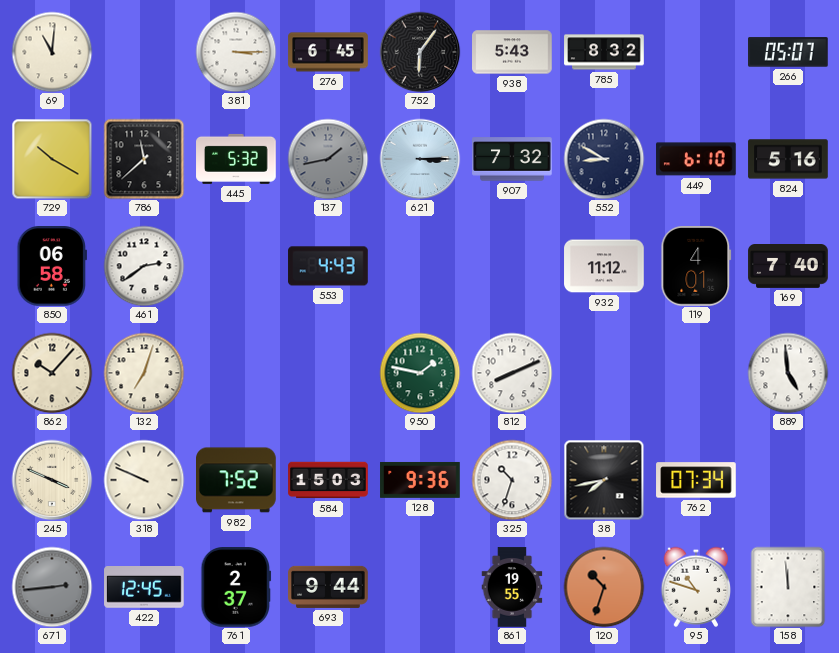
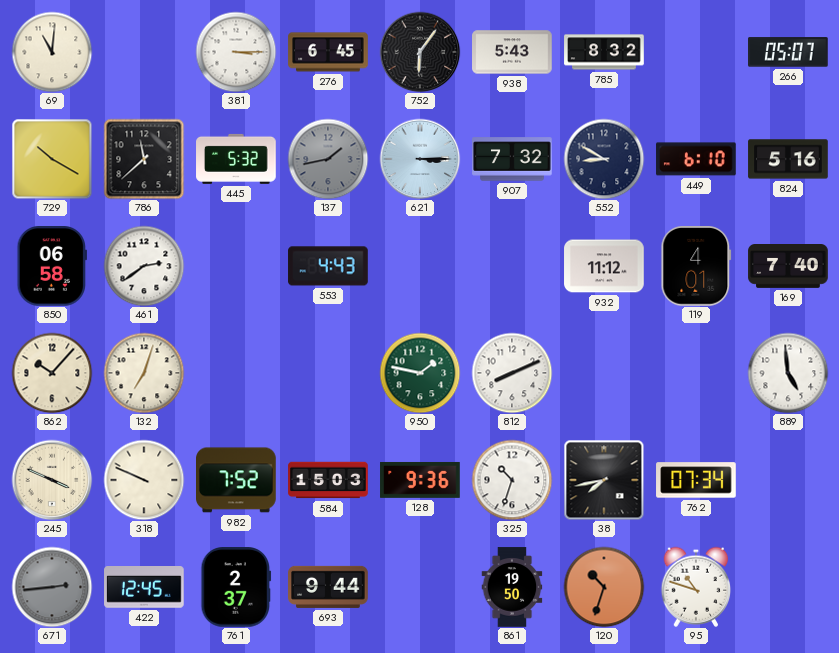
861: 19:55 -> 19:50 (512, 587)
158: 11:59 -> none (788, 587)
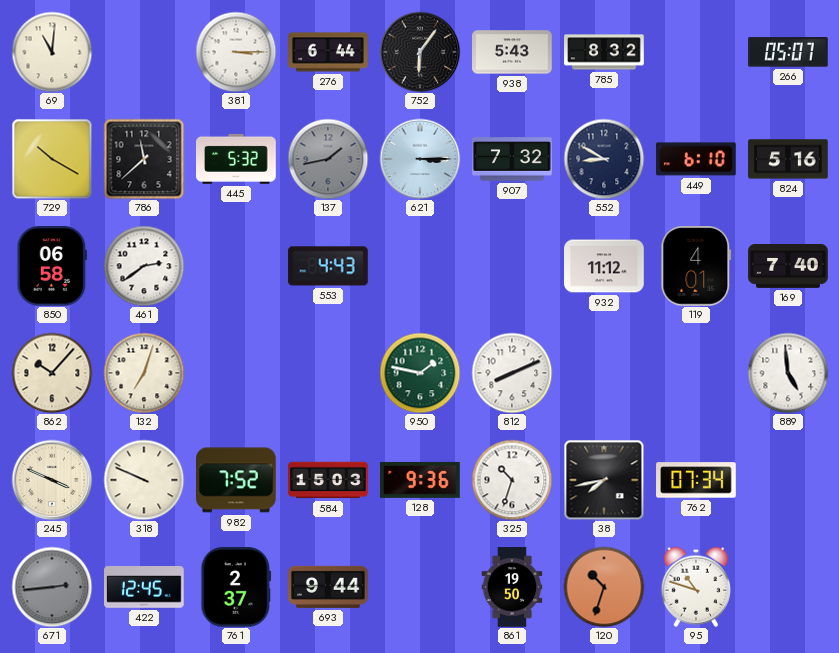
276: 6:45 -> 6:44 (328, 52)
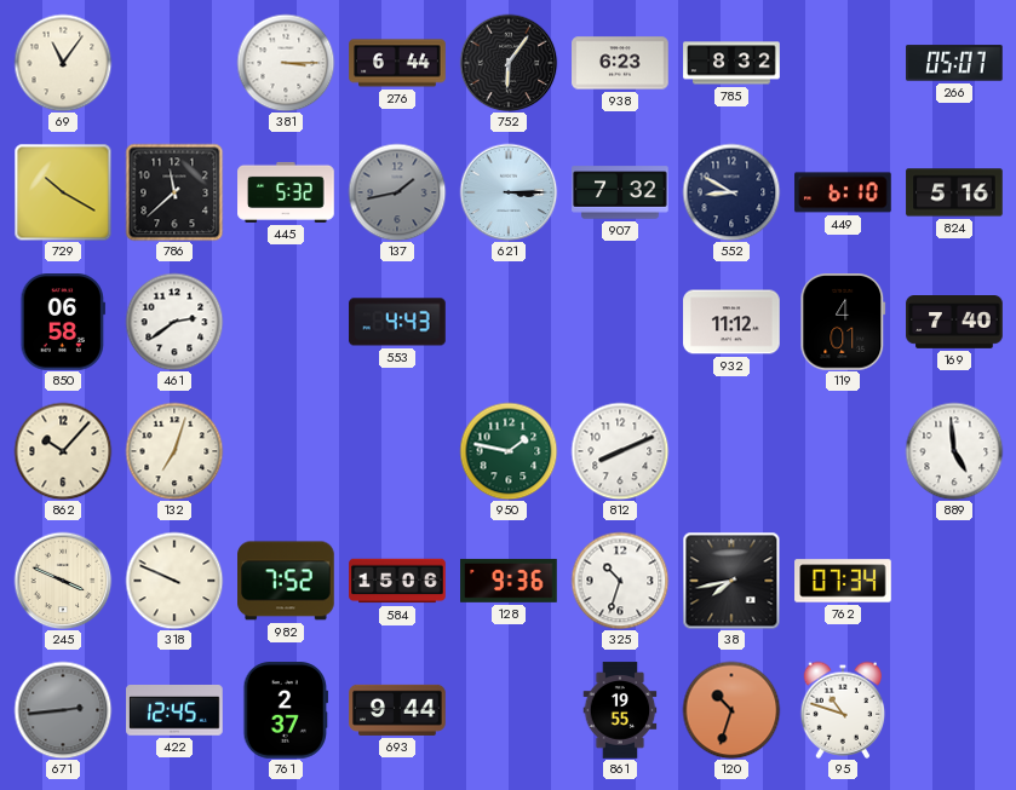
69: 11:01 -> 11:06 (63, 63)
938: 5:43 -> 6:23 (620, 63)
584: 15:03 -> 15:06 (397, 581)
861: 19:50 -> 19:55 (620, 710)
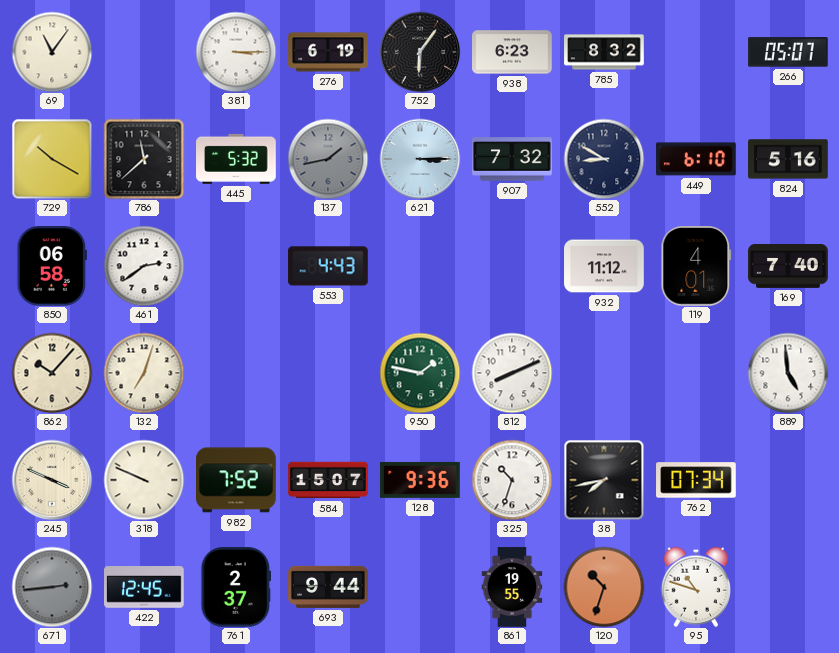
276: 6:44 -> 6:19 (328, 52)
584: 15:06 -> 15:07 (328, 480)
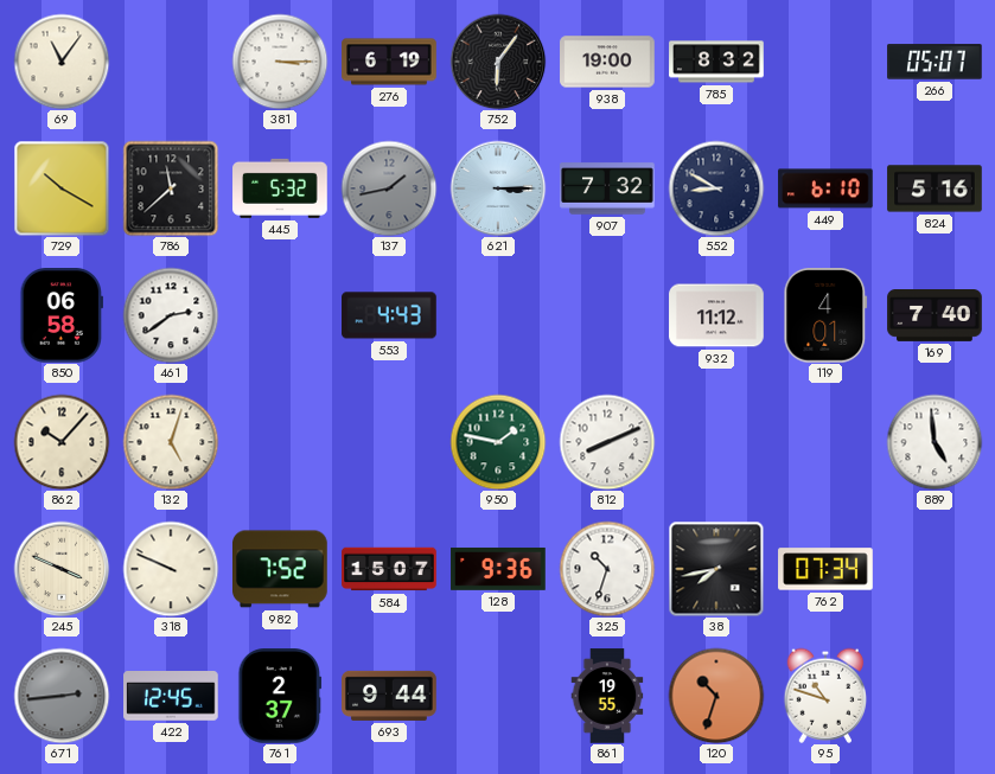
938: 6:23 -> 19:00 (607, 62)
132: 7:03 -> 5:03 (171, 442)
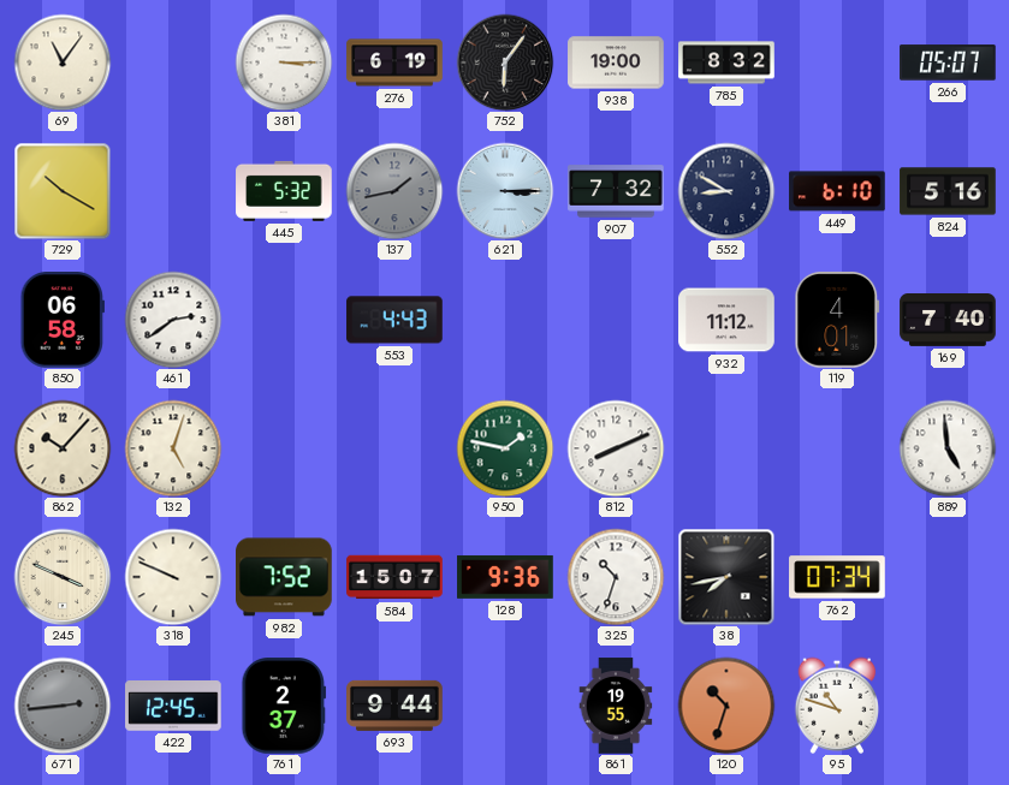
786: 11:38 -> none (171, 188)
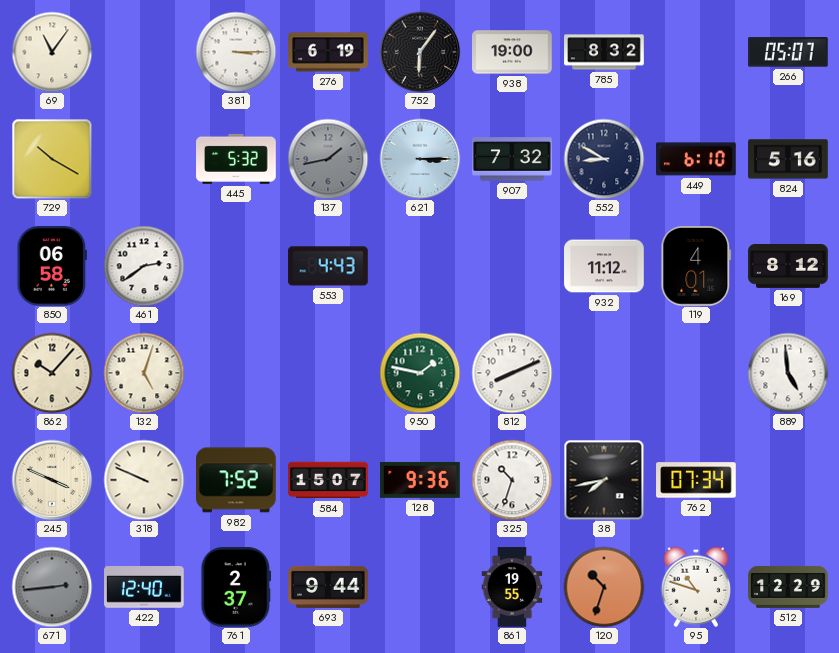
169: 7:40 -> 8:12 (788, 267)
422: 12:45 -> 12:40 (144, 588)
512: none -> 12:29 (788, 587)
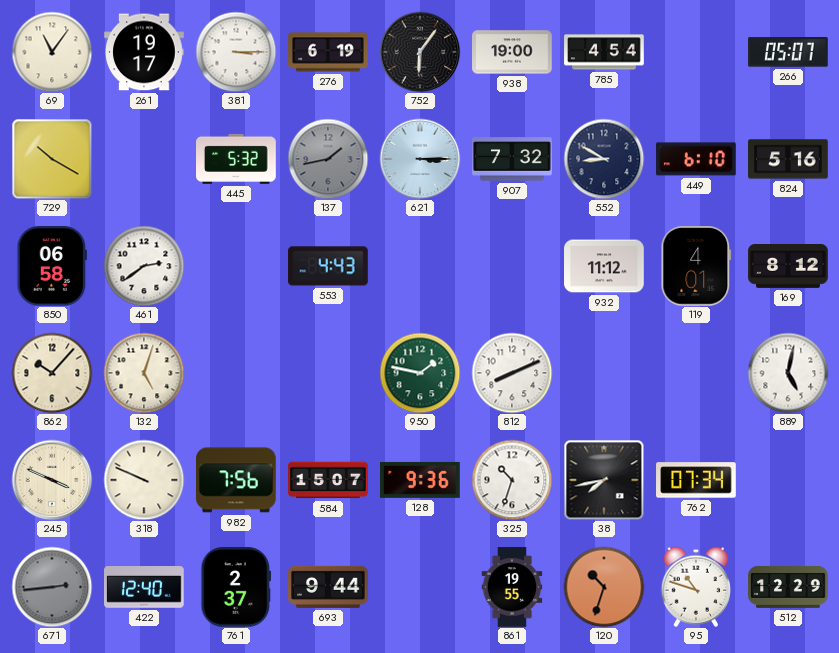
261: none -> 19:17 (144, 52)
785: 8:32 -> 4:54 (604, 52)
889: 4:59 -> 5:02 (788, 373)
982: 7:52 -> 7:56 (237, 480)
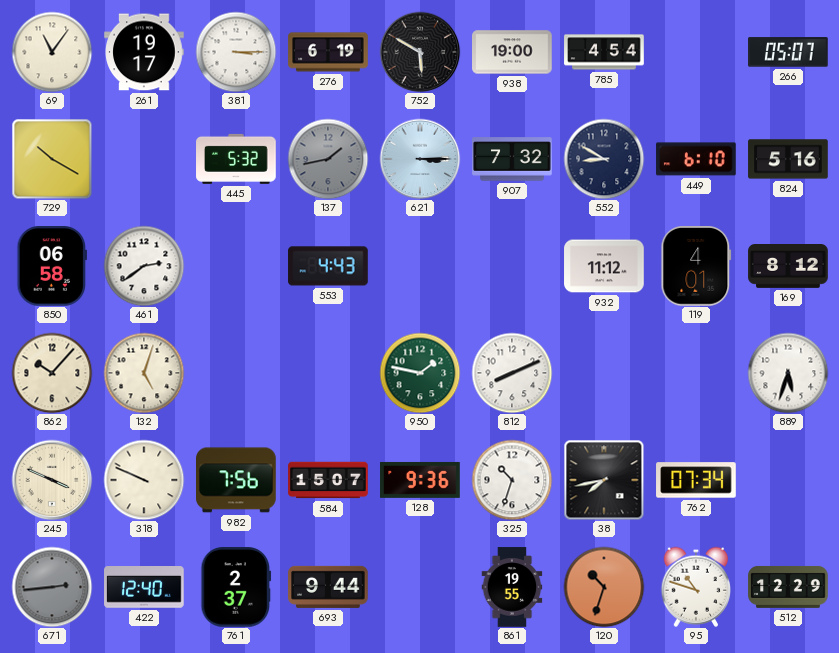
752: 6:06 -> 5:50 (420, 52)
889: 5:02 -> 5:33 (788, 373)
